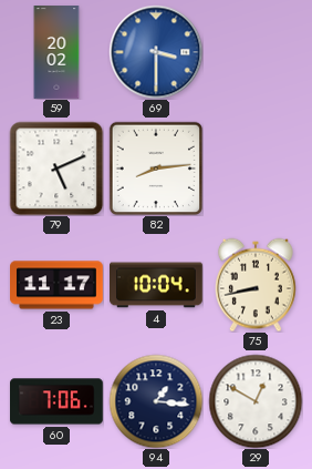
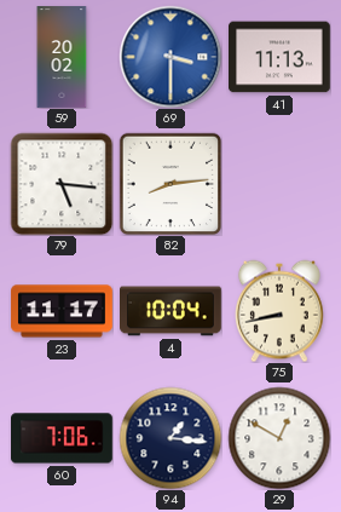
41: none -> 11:13 (281, 57)
79: 5:11 -> 5:16 (62, 184)
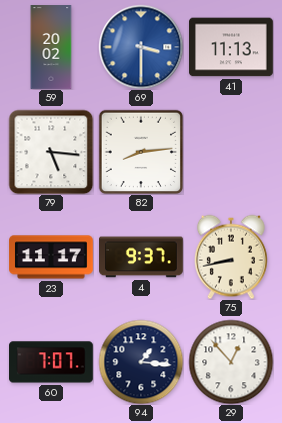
4: 10:04 -> 9:37 (141, 257)
60: 7:06 -> 7:07 (52, 362)
29: 12:50 -> 12:53 (231, 362)
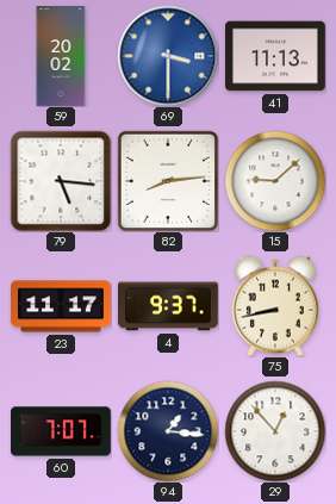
15: none -> 9:08 (275, 181)
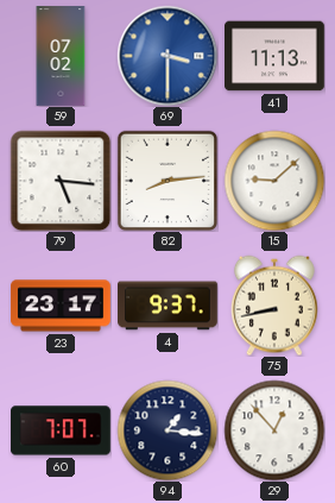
59: 20:02 -> 07:02 (61, 56)
23: 11:17 -> 23:17 (61, 306)
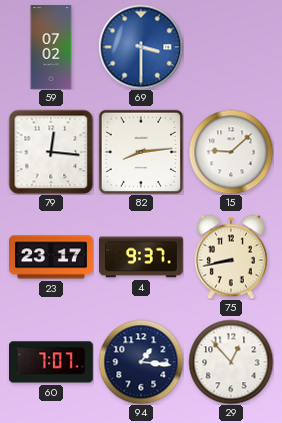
41: 11:13 -> none (276, 56)
79: 5:16 -> 12:16 (51, 152)
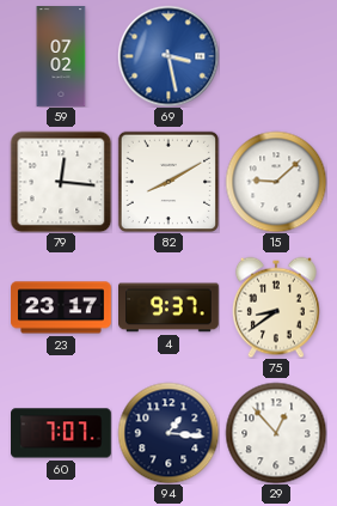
69: 3:30 -> 3:28 (168, 56)
82: 8:14 -> 8:10 (167, 181)
75: 8:43 -> 8:39 (277, 307)
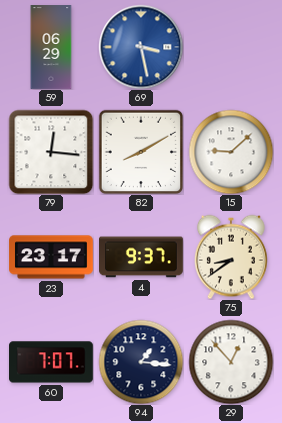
59: 07:02 -> 06:29 (51, 47)
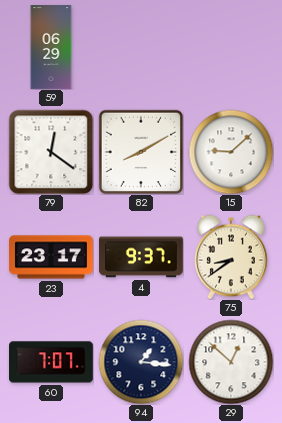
69: 3:28 -> none (141, 47)
79: 12:16 -> 12:21 (51, 152)
29: 12:53 -> 12:52 (231, 362)
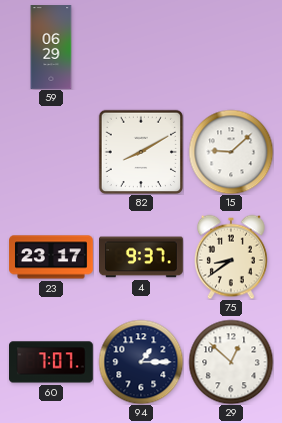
79: 12:21 -> none (51, 152)
94: 1:16 -> 1:15 (141, 362)
